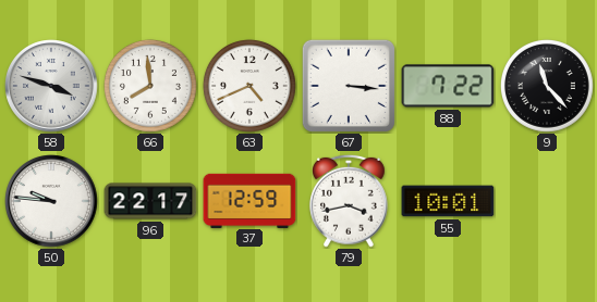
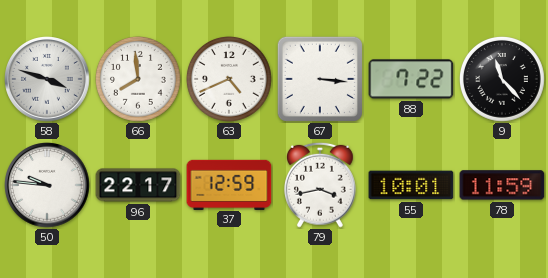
78: none -> 11:59 (502, 185)
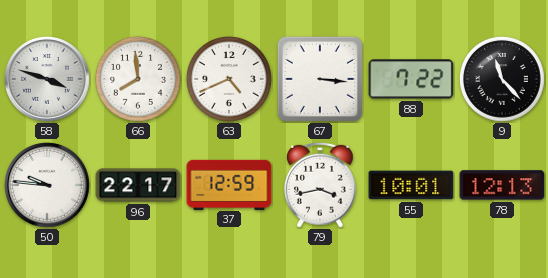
78: 11:59 -> 12:13 (502, 185)
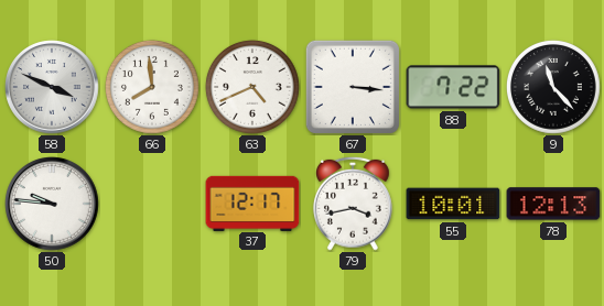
58: 3:48 -> 3:49 (52, 87)
96: 22:17 -> none (138, 185)
37: 12:59 -> 12:17 (252, 203)
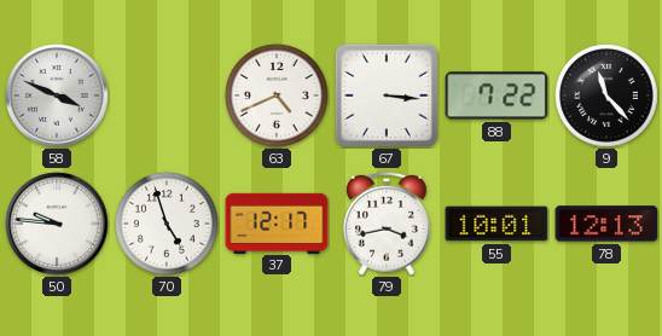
66: 7:59 -> none (152, 87)
70: none -> 4:57 (167, 224)
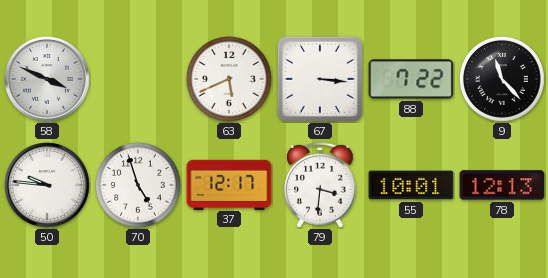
63: 4:41 -> 5:41 (229, 79)
79: 3:43 -> 3:31 (320, 185)
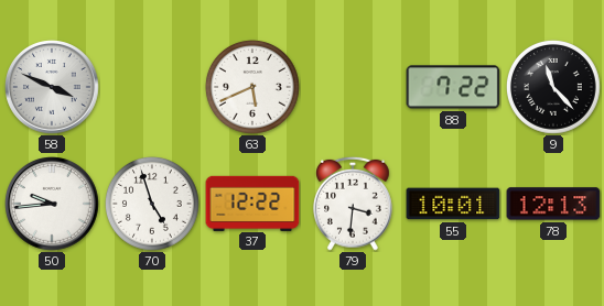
67: 3:16 -> none (320, 79)
50: 9:46 -> 9:44 (52, 204)
37: 12:17 -> 12:22 (252, 203)
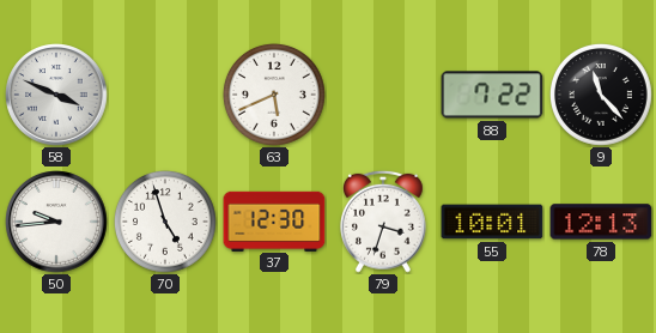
37: 12:22 -> 12:30 (274, 220)
79: 3:31 -> 3:33 (383, 222)
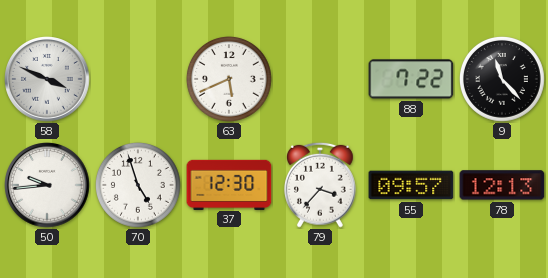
79: 3:33 -> 3:37 (320, 185)
55: 10:01 -> 09:57 (411, 185)
